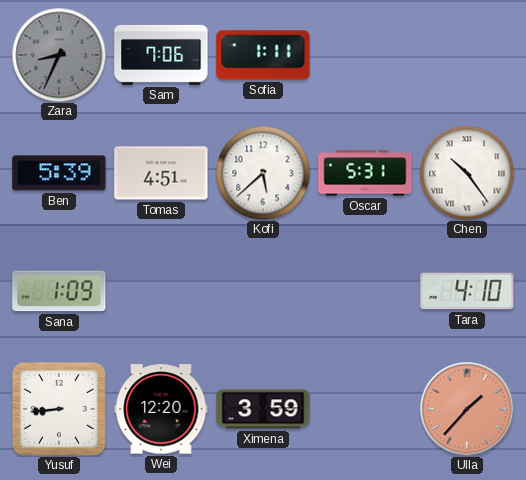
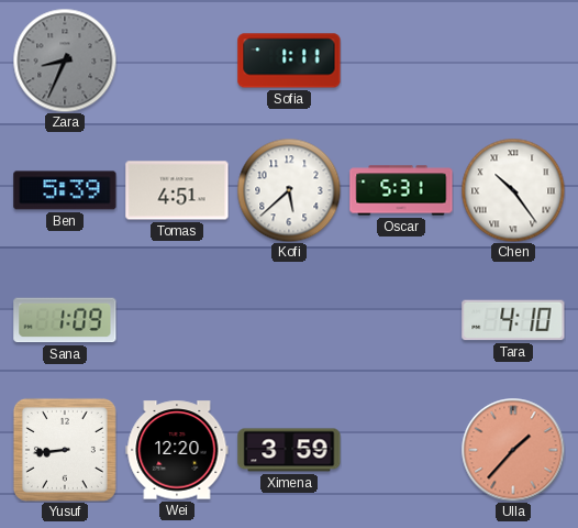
Sam: 7:06 -> none (161, 55)
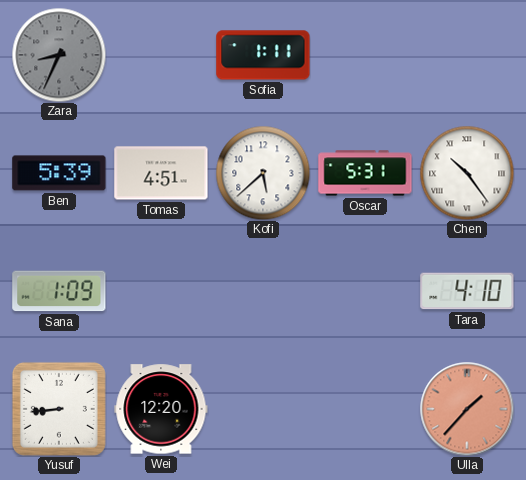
Ximena: 3:59 -> none (289, 450)
